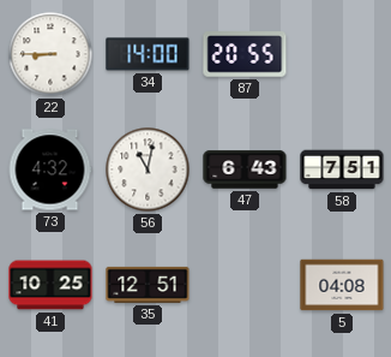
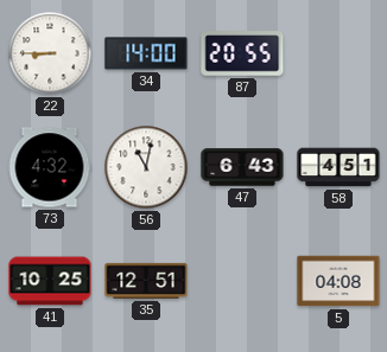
58: 7:51 -> 4:51 (338, 167)
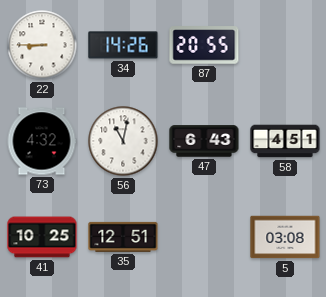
34: 14:00 -> 14:26 (123, 45)
5: 04:08 -> 03:08 (285, 237)
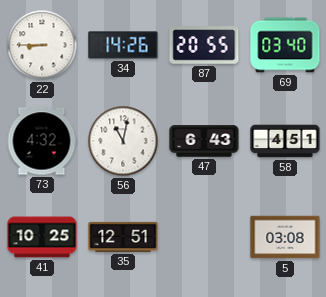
69: none -> 03:40 (285, 45)
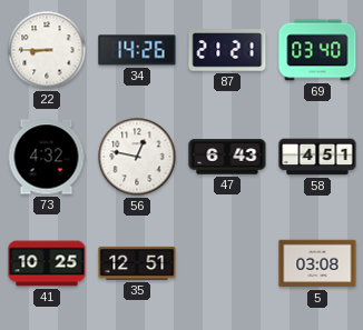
87: 20:55 -> 21:21 (227, 50)
56: 11:02 -> 12:47 (137, 157)
